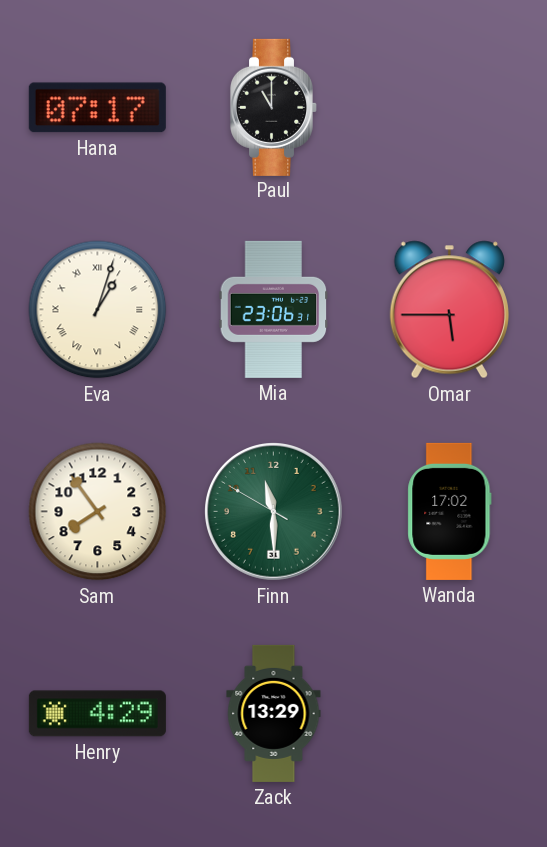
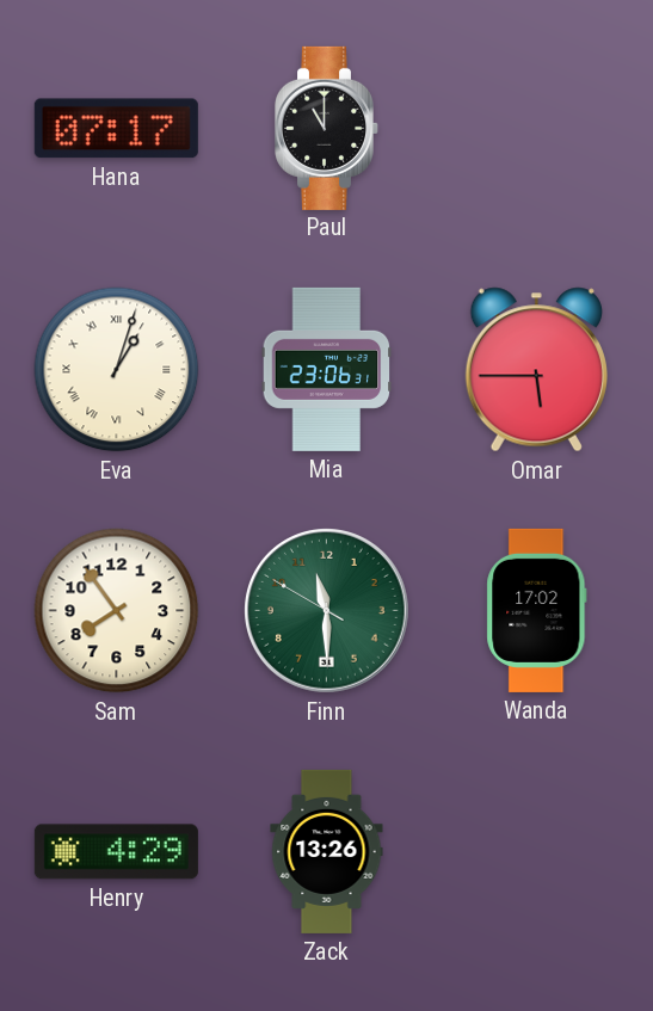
Zack: 13:29 -> 13:26 (327, 851)
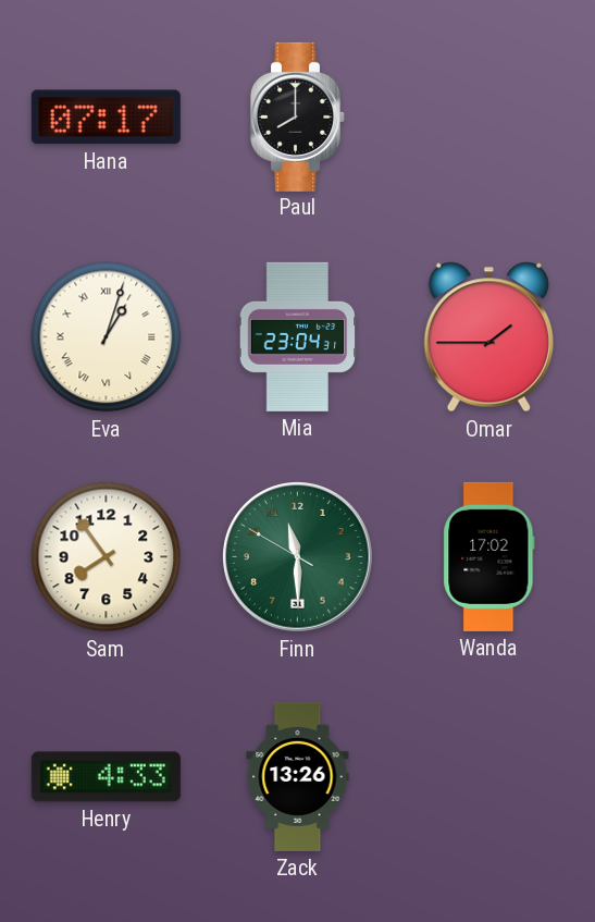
Paul: 11:00 -> 8:00 (297, 116)
Mia: 23:06 -> 23:04 (298, 336)
Omar: 5:45 -> 1:45 (488, 337)
Henry: 4:29 -> 4:33 (106, 777)
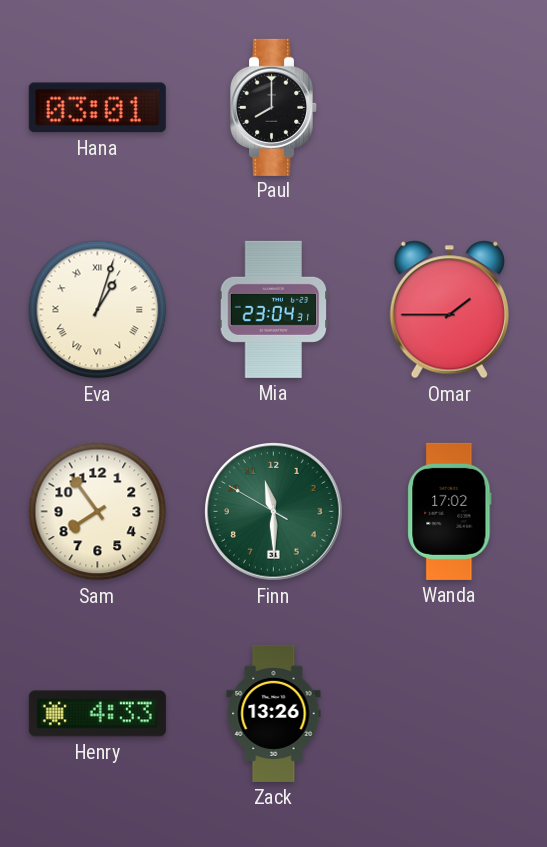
Hana: 07:17 -> 03:01 (97, 108)
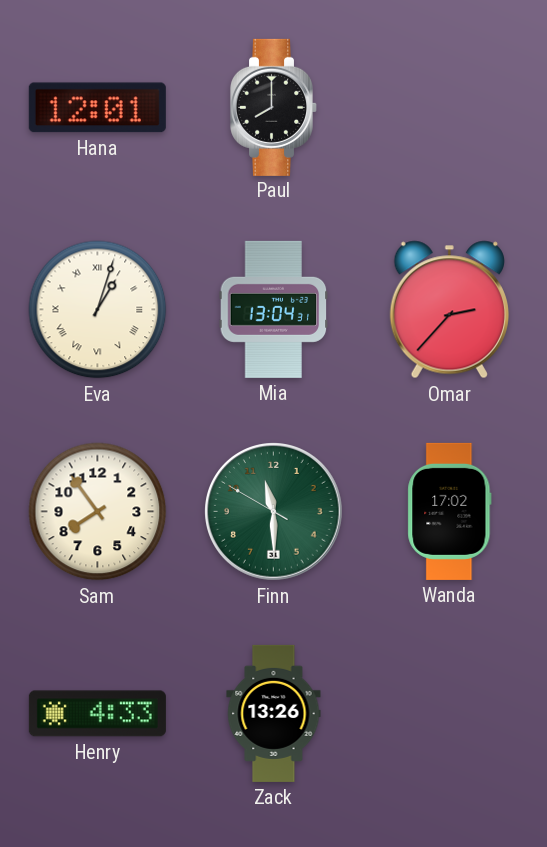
Hana: 03:01 -> 12:01 (97, 108)
Mia: 23:04 -> 13:04 (274, 309)
Omar: 1:45 -> 2:37 (449, 310)
